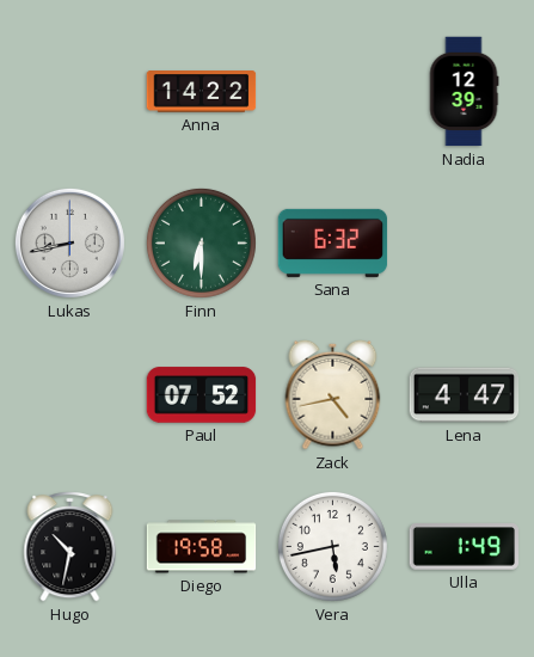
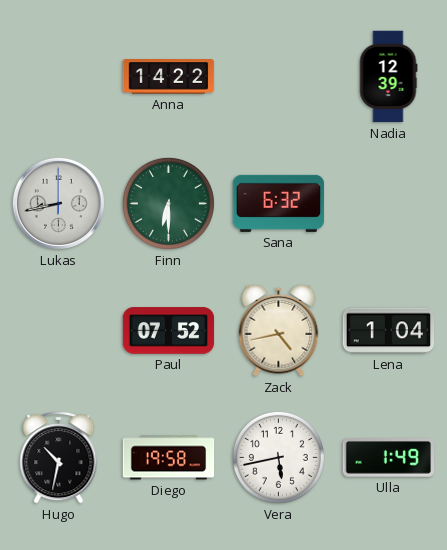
Lena: 4:47 -> 1:04 (389, 331)
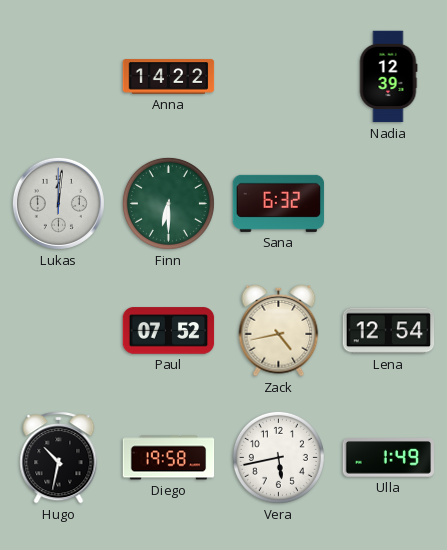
Lukas: 8:43 -> 12:01 (58, 203)
Lena: 1:04 -> 12:54 (389, 331)
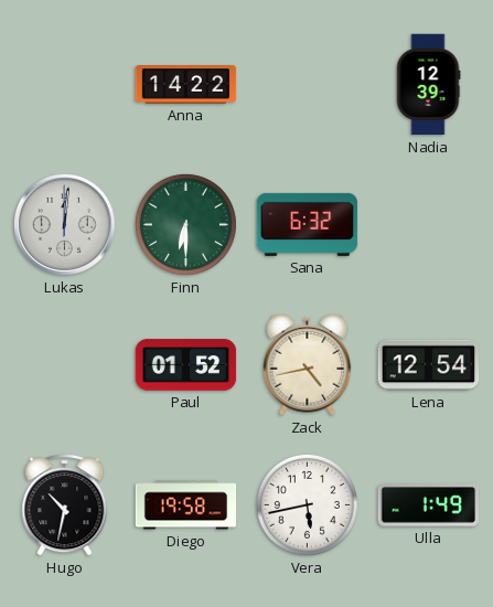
Paul: 07:52 -> 01:52 (186, 365)
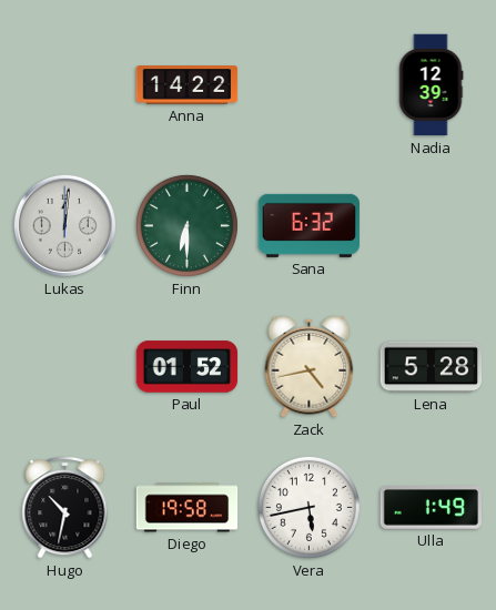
Lena: 12:54 -> 5:28 (432, 367)
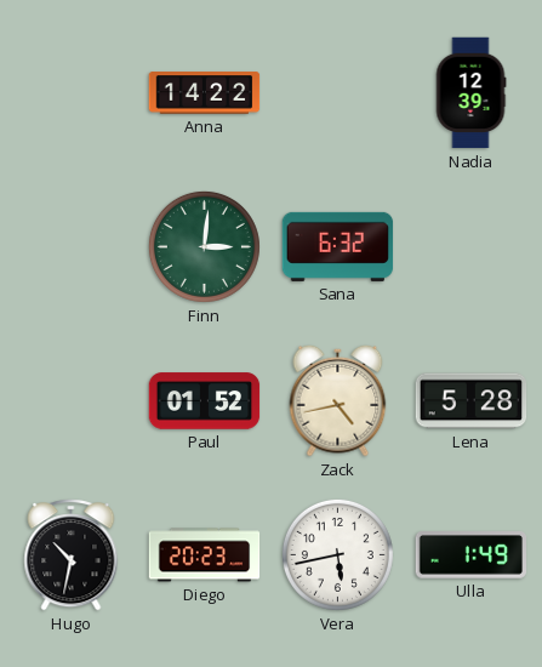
Lukas: 12:01 -> none (64, 225)
Finn: 6:30 -> 3:01 (204, 246)
Diego: 19:58 -> 20:23 (205, 555)
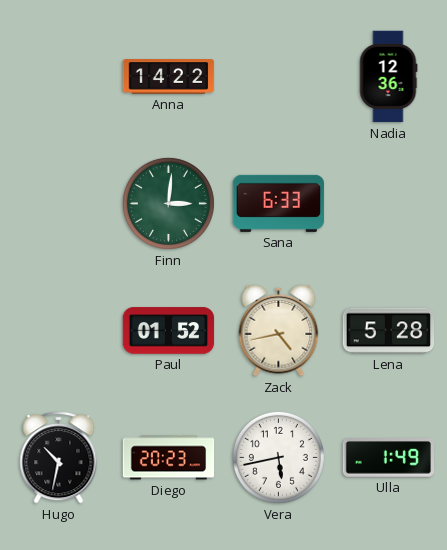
Nadia: 12:39 -> 12:36 (388, 77)
Sana: 6:32 -> 6:33 (279, 203)
